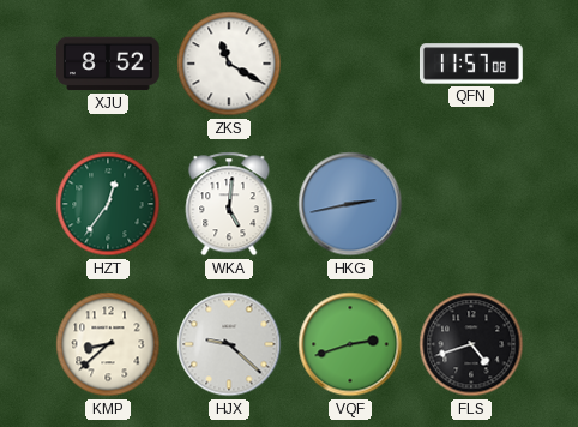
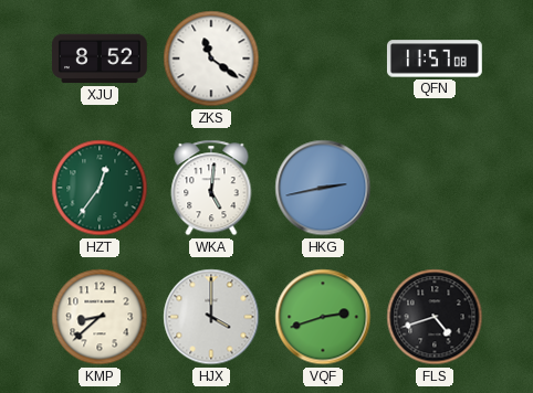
ZKS: 11:20 -> 11:21 (211, 59)
HJX: 9:22 -> 4:00 (211, 317)
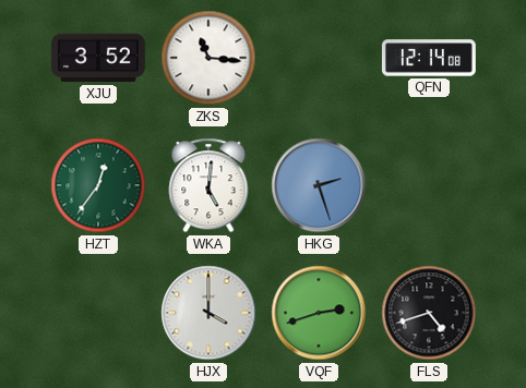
XJU: 8:52 -> 3:52 (98, 58)
ZKS: 11:21 -> 11:16 (208, 58)
QFN: 11:57 -> 12:14 (429, 58)
HKG: 2:43 -> 2:27 (319, 185)
KMP: 8:38 -> none (100, 317)
